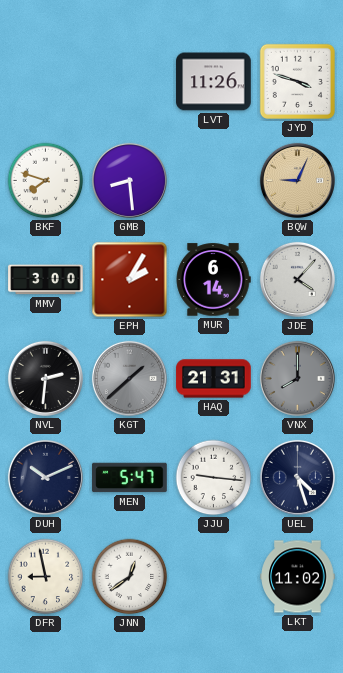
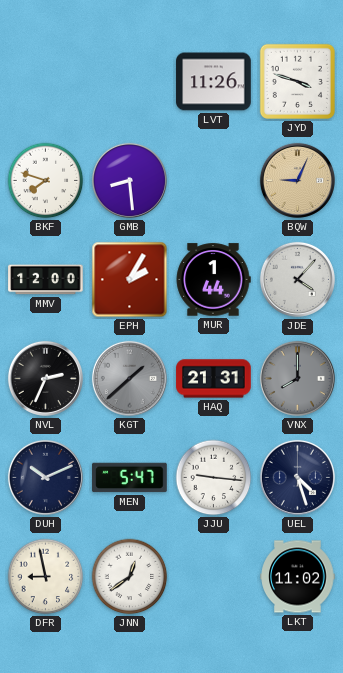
MMV: 3:00 -> 12:00 (46, 280)
MUR: 6:14 -> 1:44 (213, 280)
NVL: 2:31 -> 2:34 (45, 378)
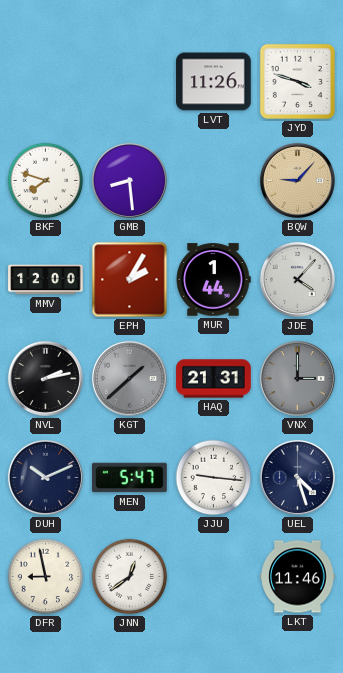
BQW: 9:04 -> 9:07 (297, 180)
NVL: 2:34 -> 2:13 (45, 378)
VNX: 8:00 -> 3:00 (297, 378)
LKT: 11:02 -> 11:46 (298, 577)
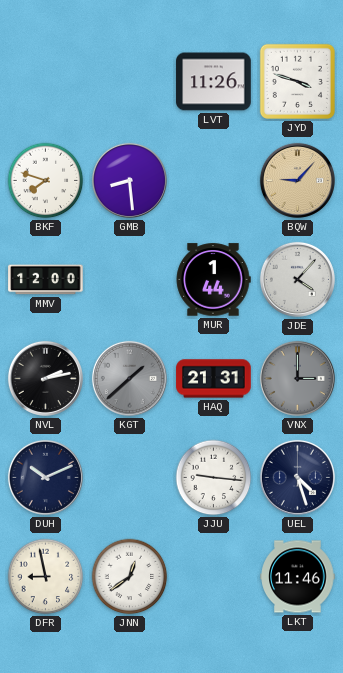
EPH: 2:05 -> none (130, 280)
MEN: 5:47 -> none (130, 478)
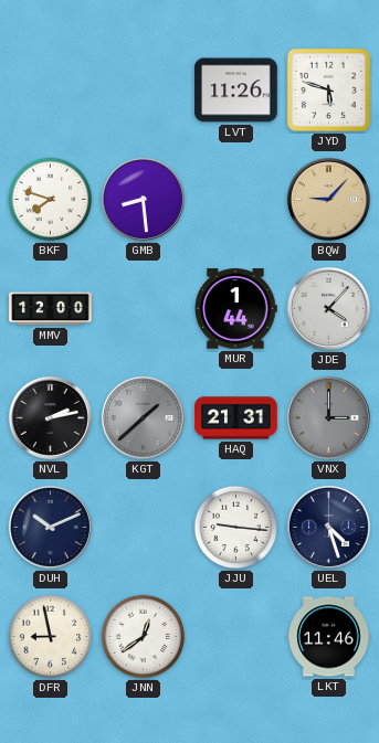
JYD: 3:48 -> 5:48 (328, 89)
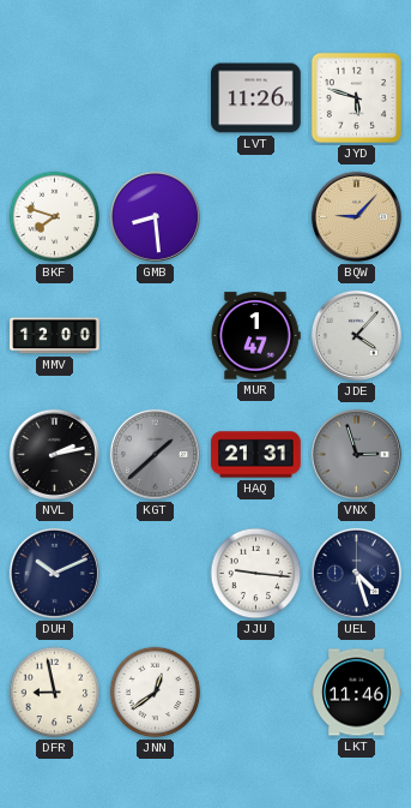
MUR: 1:44 -> 1:47 (255, 336)
VNX: 3:00 -> 2:57 (356, 454)
